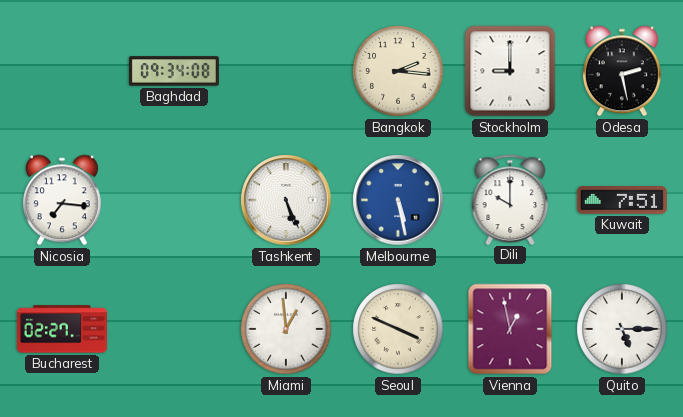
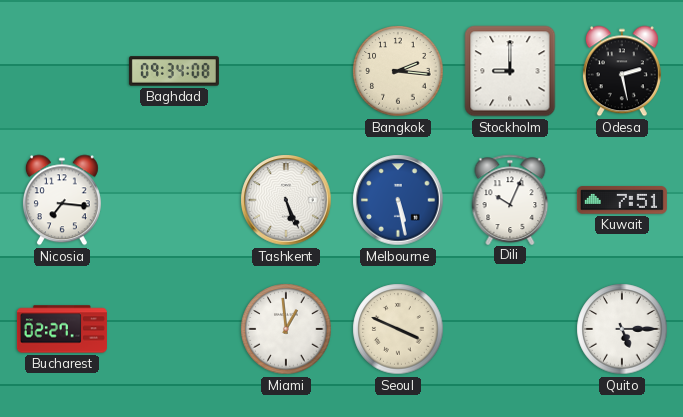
Dili: 10:00 -> 10:04 (510, 199)
Vienna: 12:58 -> none (510, 329)
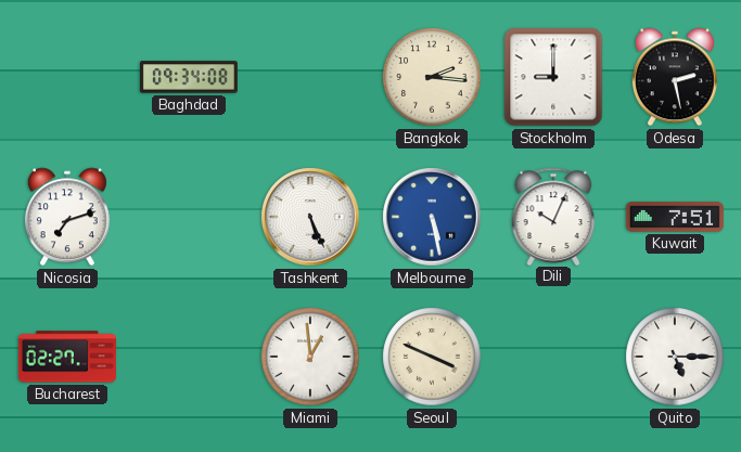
Nicosia: 7:16 -> 7:12 (67, 217)
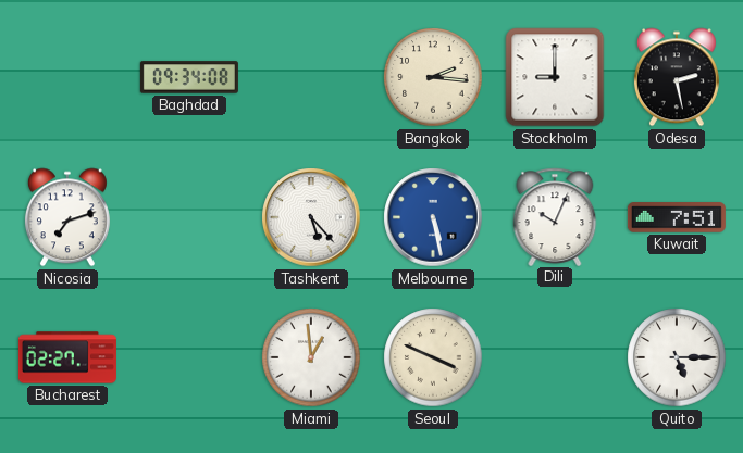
Tashkent: 5:26 -> 5:23 (311, 217)
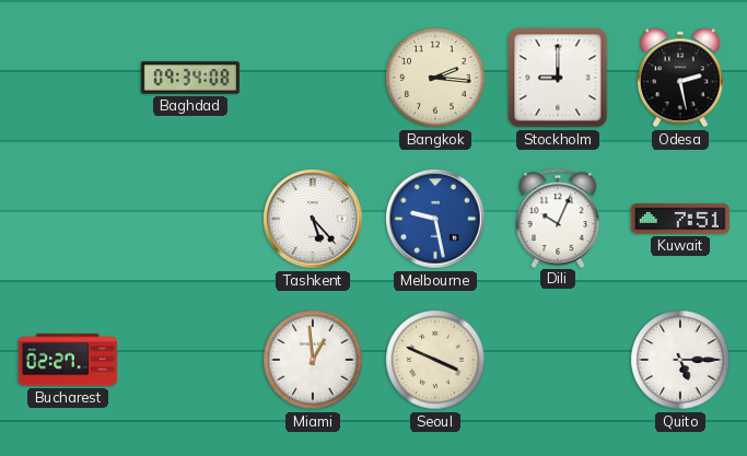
Nicosia: 7:12 -> none (67, 217)
Melbourne: 5:28 -> 9:28 (435, 219)
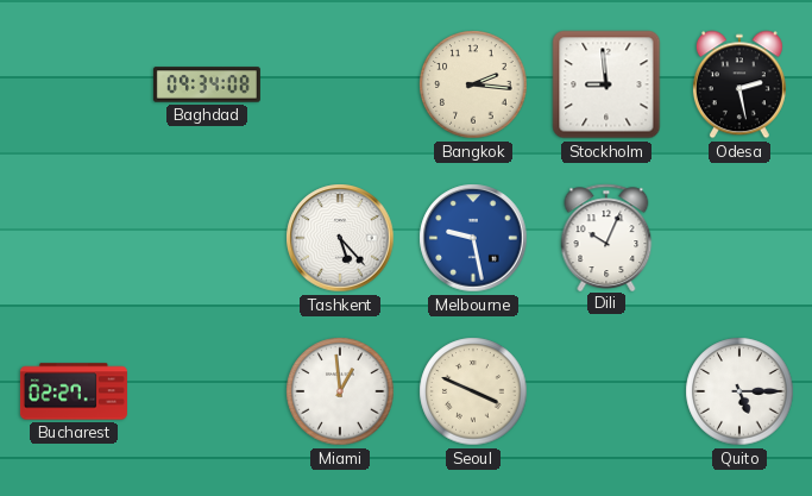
Stockholm: 9:00 -> 8:59 (606, 84)
Kuwait: 7:51 -> none (680, 219)
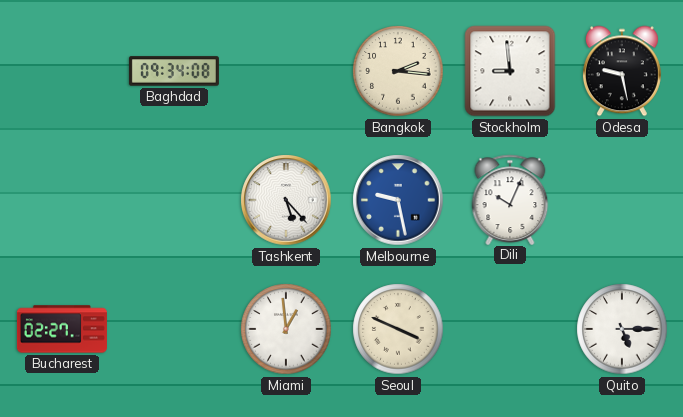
Odesa: 2:28 -> 9:28 (622, 71)
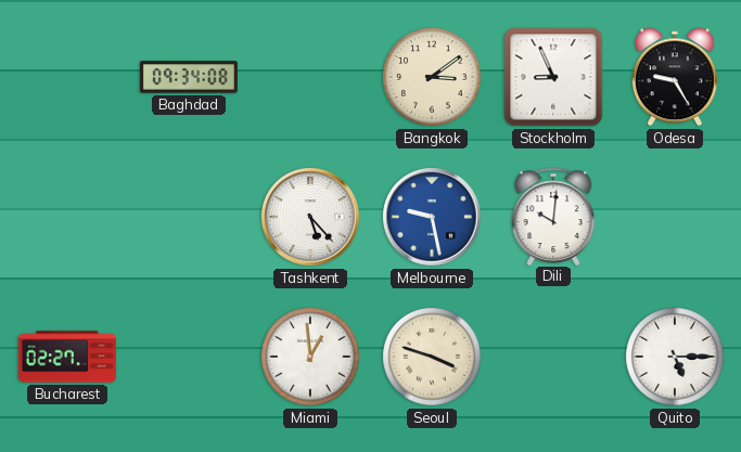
Bangkok: 2:16 -> 3:09 (432, 77)
Stockholm: 8:59 -> 8:56 (553, 77)
Odesa: 9:28 -> 9:25 (675, 77)
Dili: 10:04 -> 10:01 (553, 216)
Seoul: 3:49 -> 3:48 (432, 357)
